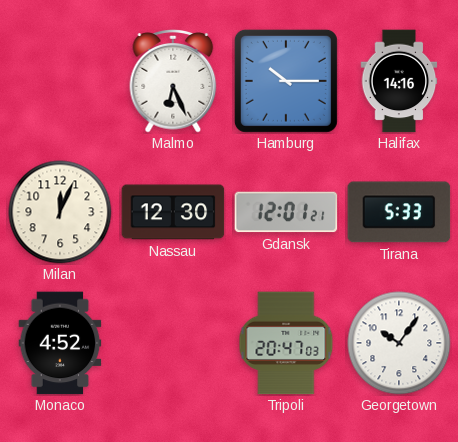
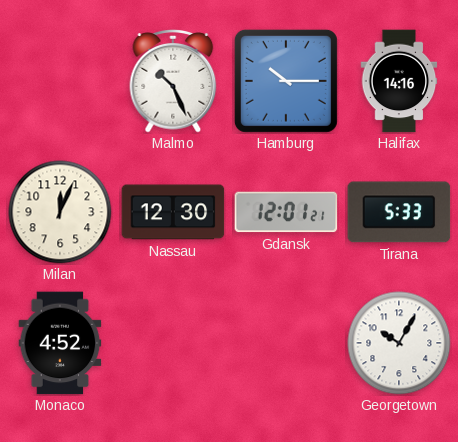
Malmo: 6:26 -> 10:26 (173, 82)
Tripoli: 20:47 -> none (286, 343)
Georgetown: 10:06 -> 10:05 (399, 343)
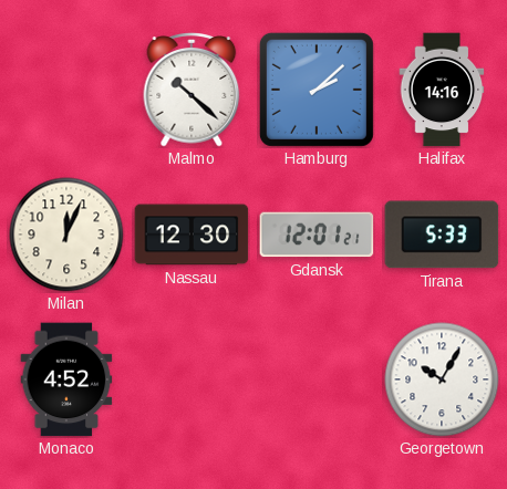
Malmo: 10:26 -> 10:22 (192, 91)
Hamburg: 10:15 -> 2:08 (317, 90)
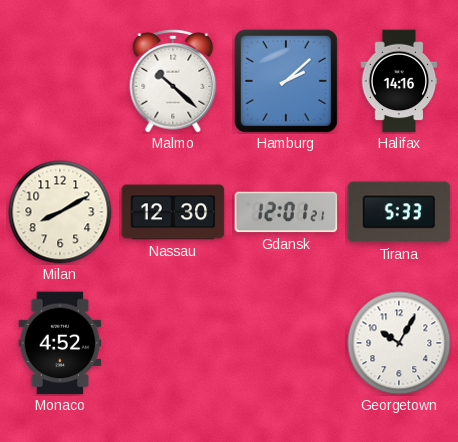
Milan: 12:04 -> 8:10 (60, 212)
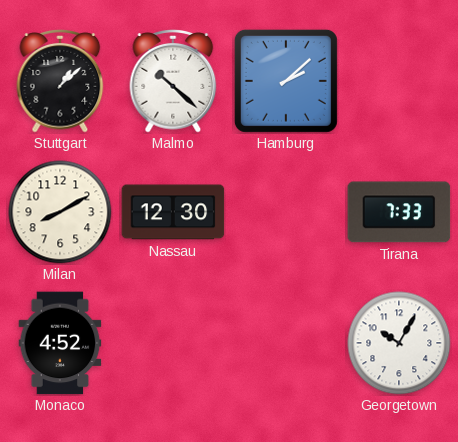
Stuttgart: none -> 1:08 (60, 82)
Halifax: 14:16 -> none (399, 81)
Gdansk: 12:01 -> none (286, 212)
Tirana: 5:33 -> 7:33 (399, 212)
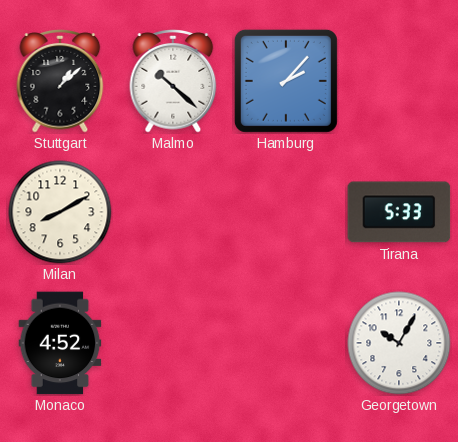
Hamburg: 2:08 -> 2:07 (286, 81)
Nassau: 12:30 -> none (173, 212)
Tirana: 7:33 -> 5:33 (399, 212)
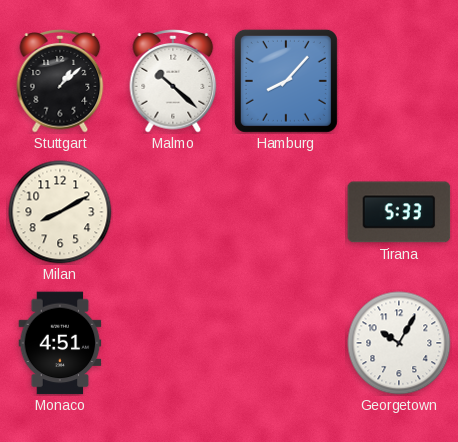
Hamburg: 2:07 -> 8:07 (286, 81)
Monaco: 4:52 -> 4:51 (60, 343)
